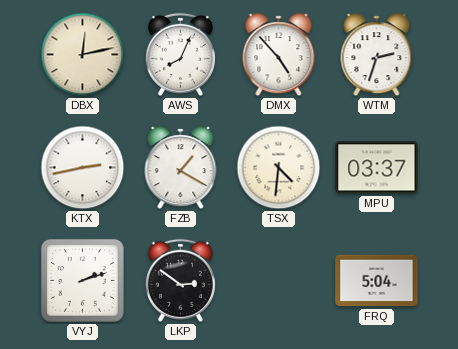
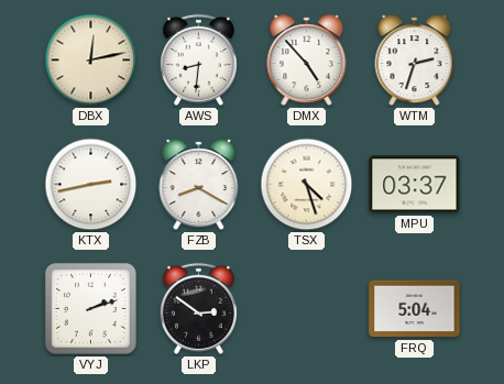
AWS: 8:04 -> 8:31 (198, 59)
FZB: 1:20 -> 8:20 (199, 185)
TSX: 4:31 -> 4:27 (307, 185)
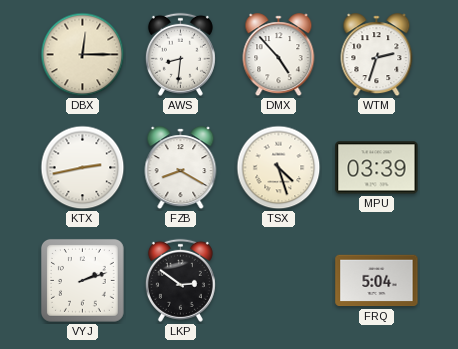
DBX: 12:13 -> 12:15 (83, 55)
MPU: 03:37 -> 03:39 (377, 168)
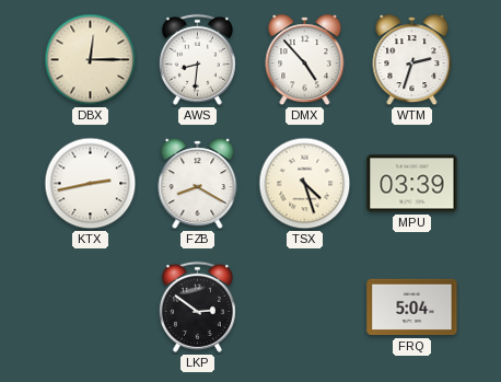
VYJ: 2:12 -> none (82, 280)
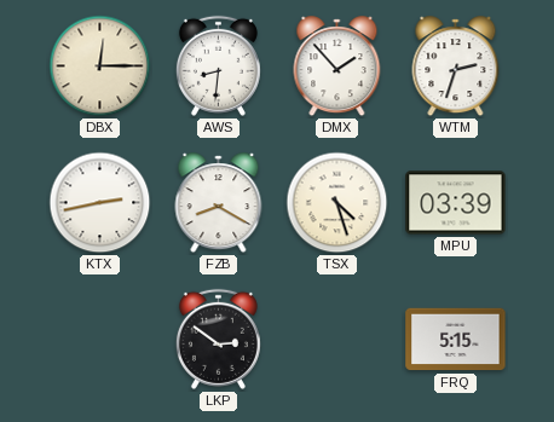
DMX: 4:53 -> 1:53 (337, 67)
FRQ: 5:04 -> 5:15 (456, 340)
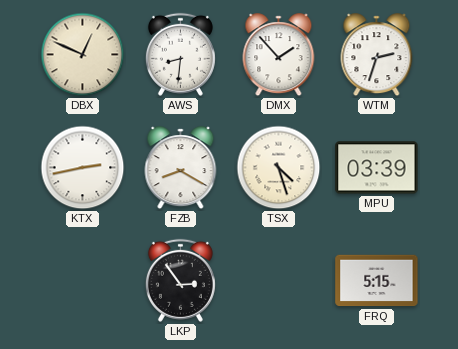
DBX: 12:15 -> 12:49 (83, 55)
LKP: 2:51 -> 2:54 (180, 280)
